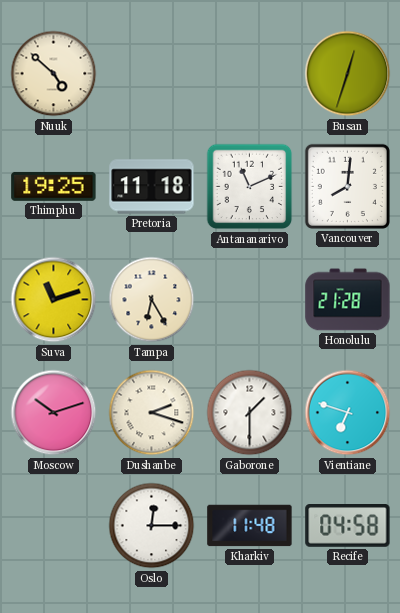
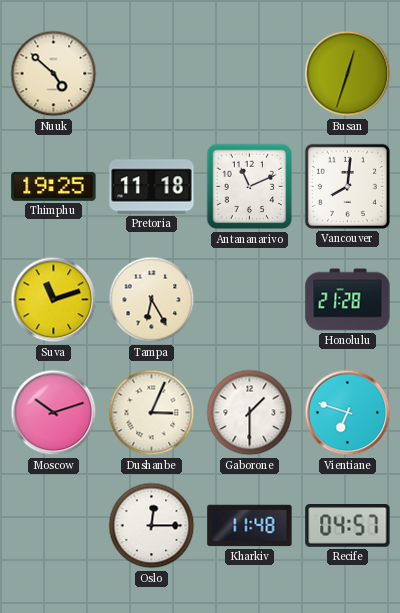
Dushanbe: 2:18 -> 3:04 (152, 413)
Recife: 04:58 -> 04:57 (348, 526)
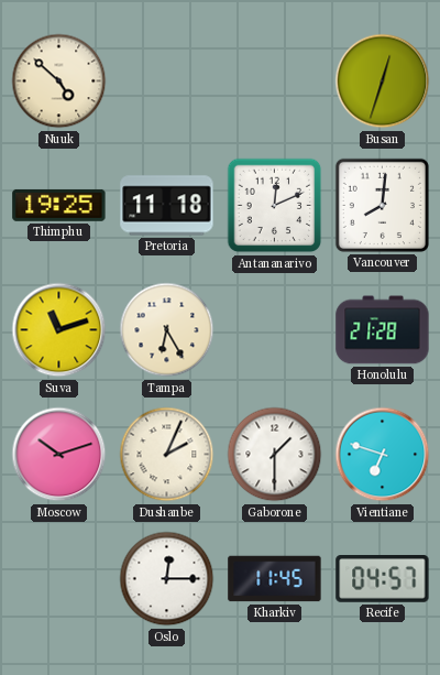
Antananarivo: 11:11 -> 12:11 (275, 206)
Dushanbe: 3:04 -> 2:04 (167, 455)
Kharkiv: 11:48 -> 11:45 (275, 579)
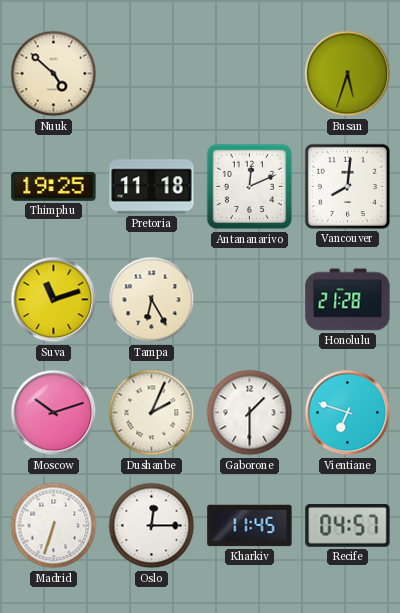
Busan: 12:33 -> 5:33 (348, 74)
Madrid: none -> 6:33 (54, 526)
